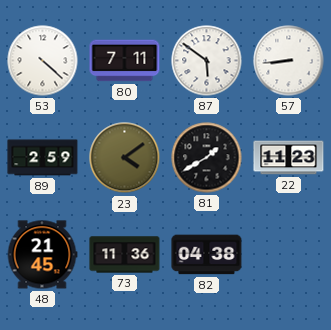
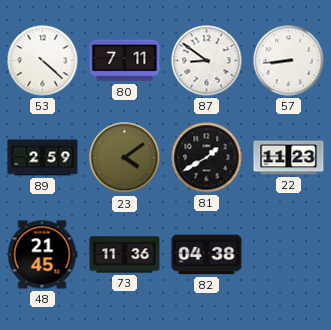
87: 5:51 -> 8:51 (207, 61)
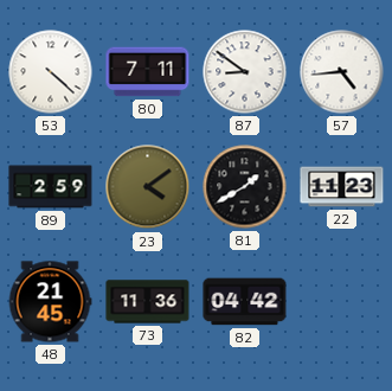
57: 8:44 -> 4:44 (342, 72)
82: 04:38 -> 04:42 (245, 302)
